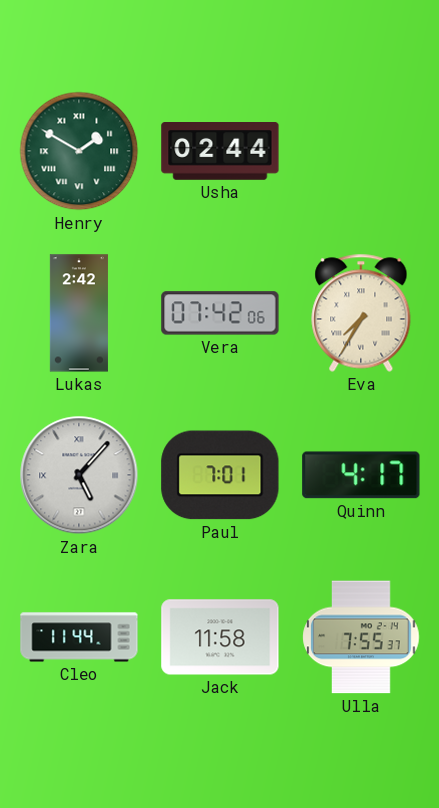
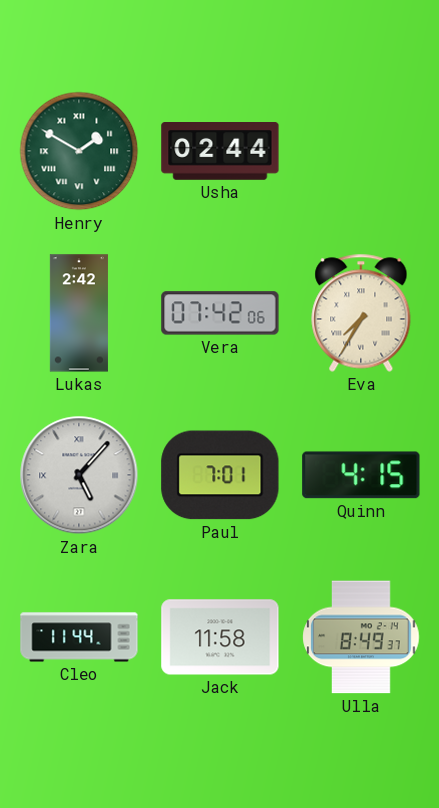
Quinn: 4:17 -> 4:15 (361, 475)
Ulla: 7:55 -> 8:49 (361, 637)
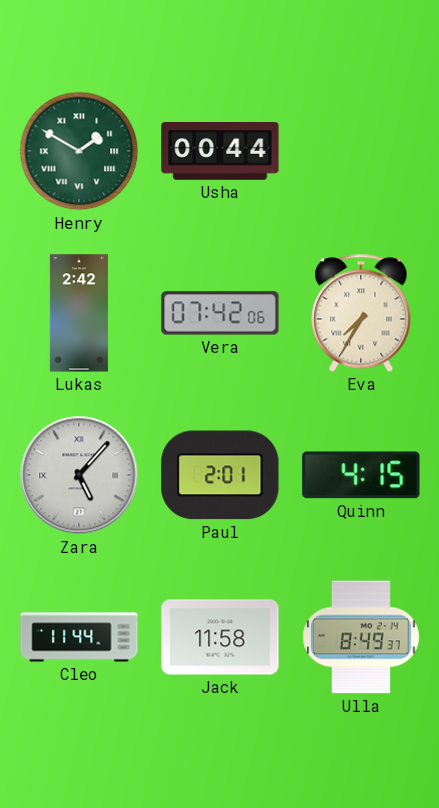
Usha: 02:44 -> 00:44 (220, 152)
Paul: 7:01 -> 2:01 (220, 475)
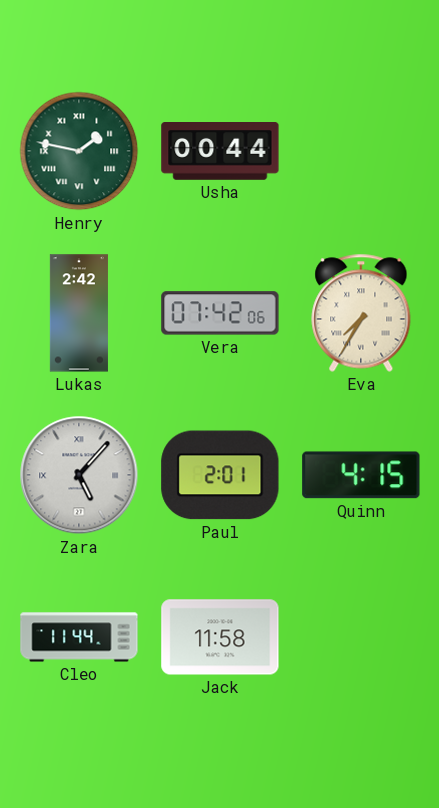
Henry: 1:50 -> 1:47 (79, 151)
Ulla: 8:49 -> none (361, 637)
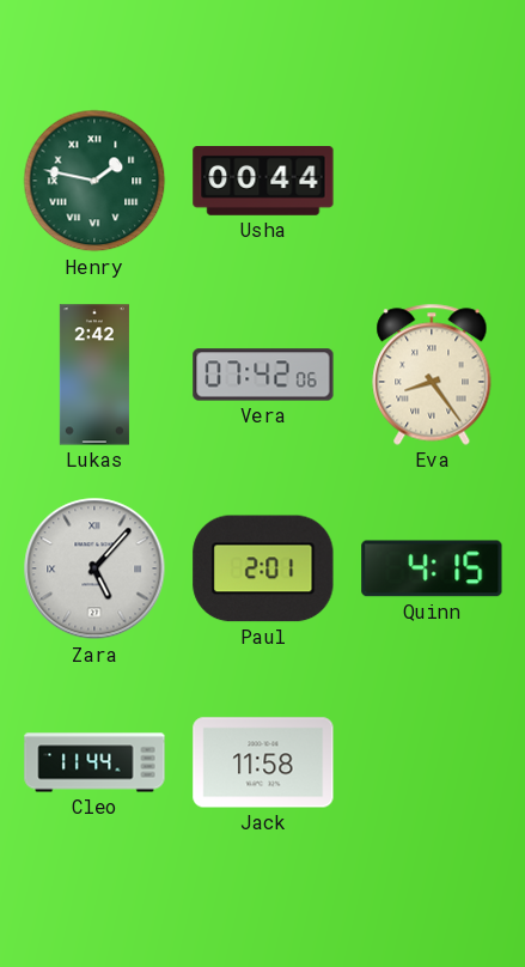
Eva: 7:35 -> 8:24 (432, 375)
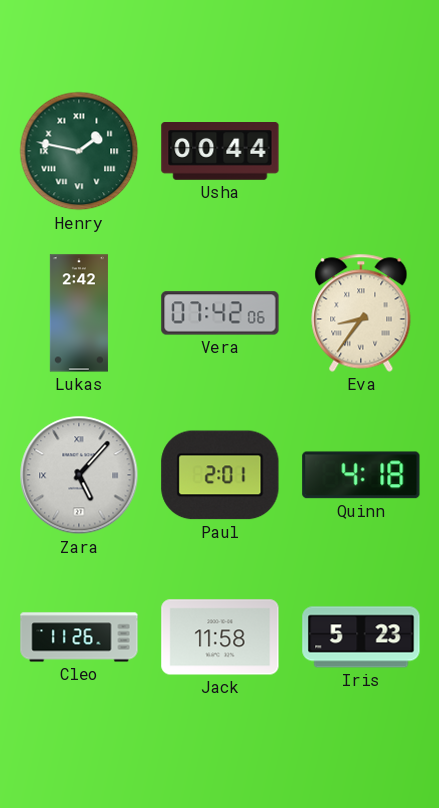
Eva: 8:24 -> 8:36 (361, 313)
Quinn: 4:15 -> 4:18 (361, 475)
Cleo: 11:44 -> 11:26 (79, 637)
Iris: none -> 5:23 (361, 637)
